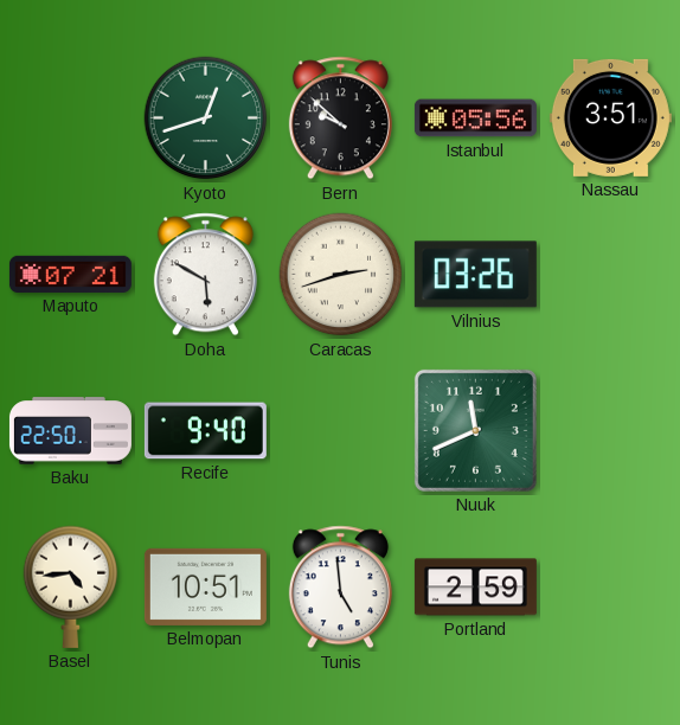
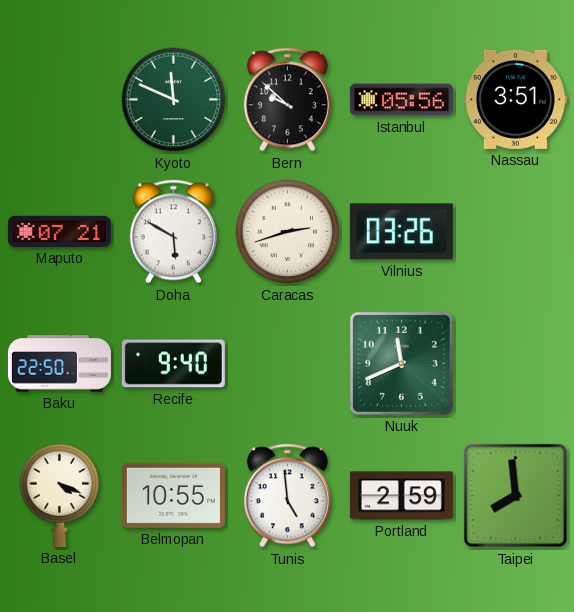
Kyoto: 12:42 -> 11:49 (174, 100)
Basel: 4:44 -> 4:19 (60, 495)
Belmopan: 10:51 -> 10:55 (173, 495)
Taipei: none -> 7:59 (516, 496)
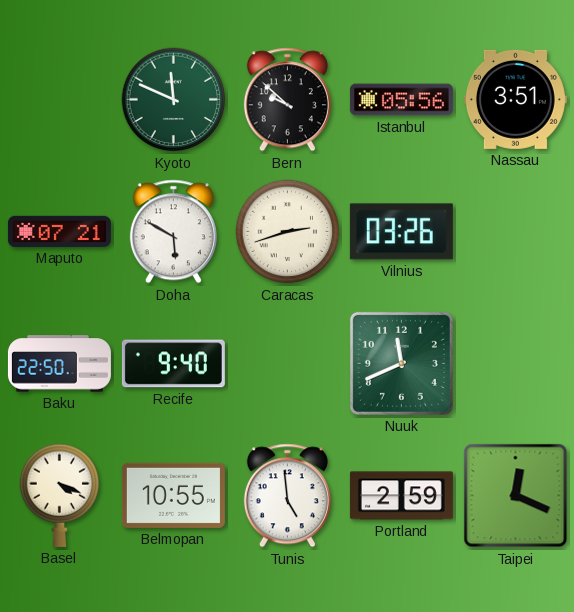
Taipei: 7:59 -> 12:19 (516, 496)
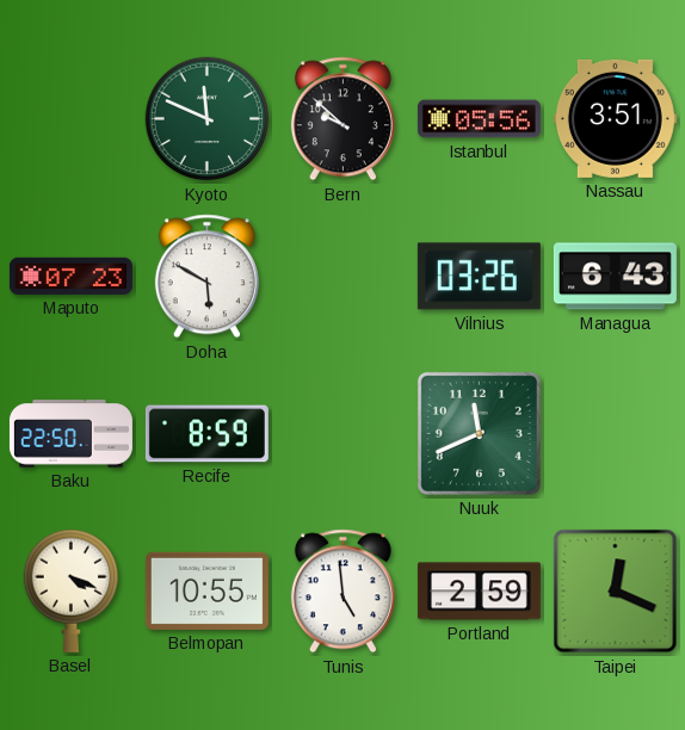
Maputo: 07:21 -> 07:23 (70, 276)
Caracas: 2:42 -> none (288, 232)
Managua: none -> 6:43 (615, 277)
Recife: 9:40 -> 8:59 (206, 434)
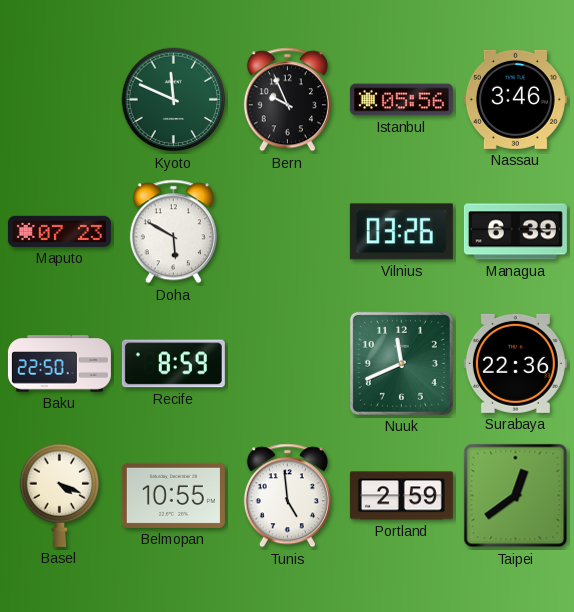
Bern: 9:52 -> 9:56 (287, 100)
Nassau: 3:51 -> 3:46 (515, 99)
Managua: 6:43 -> 6:39 (515, 232)
Surabaya: none -> 22:36 (515, 363)
Taipei: 12:19 -> 12:39 (516, 496)
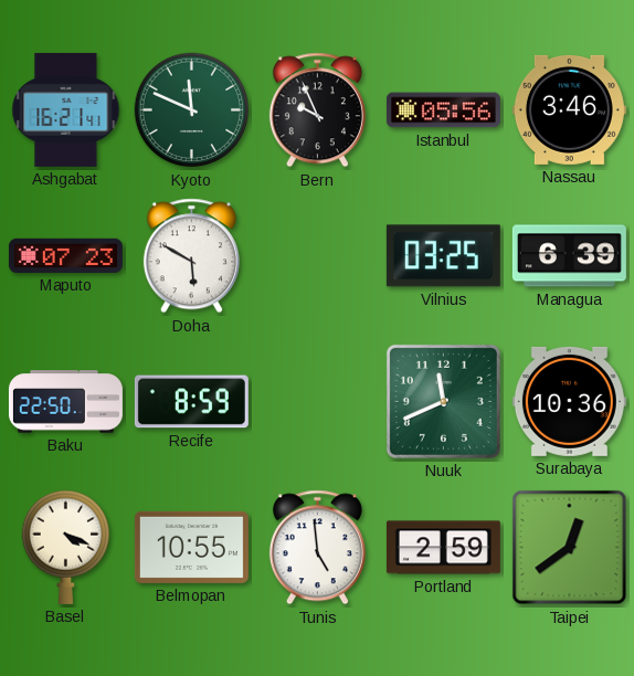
Ashgabat: none -> 16:21 (66, 109)
Vilnius: 03:26 -> 03:25 (443, 256)
Surabaya: 22:36 -> 10:36 (569, 401)
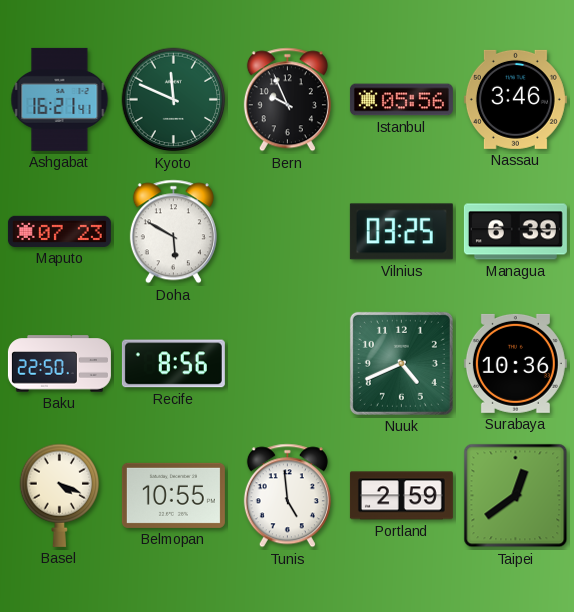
Recife: 8:59 -> 8:56 (173, 364)
Nuuk: 11:41 -> 4:41 (401, 363)
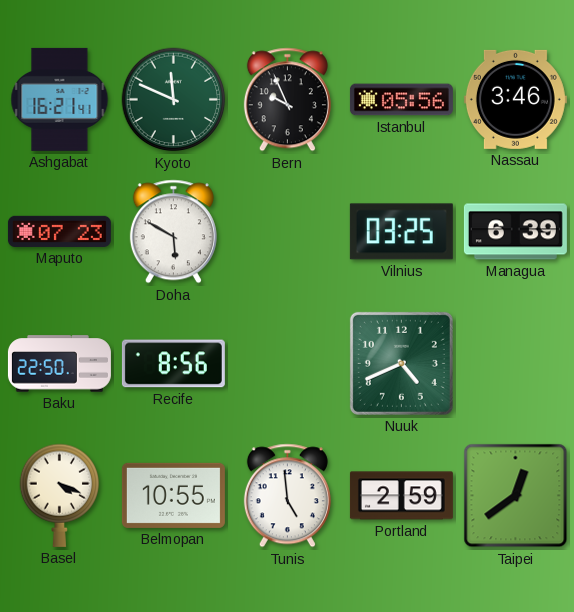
Surabaya: 10:36 -> none (515, 363)
